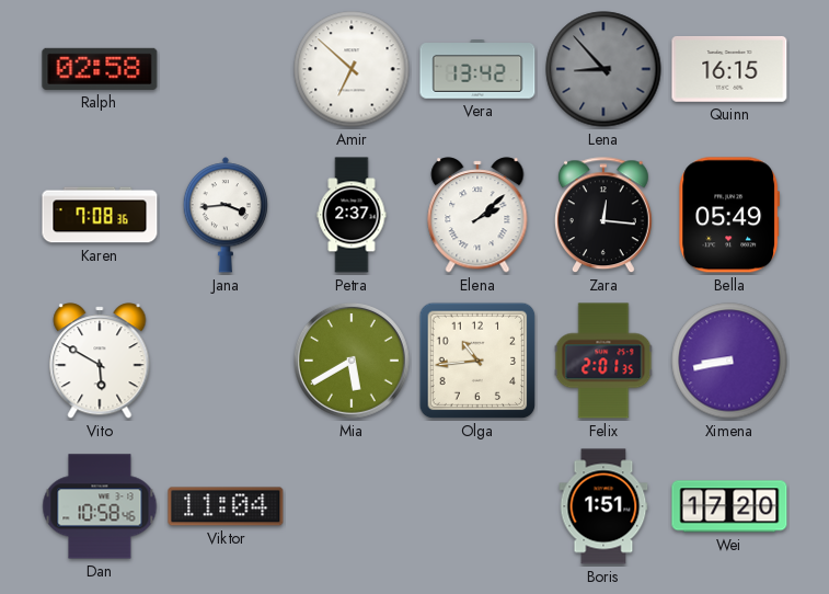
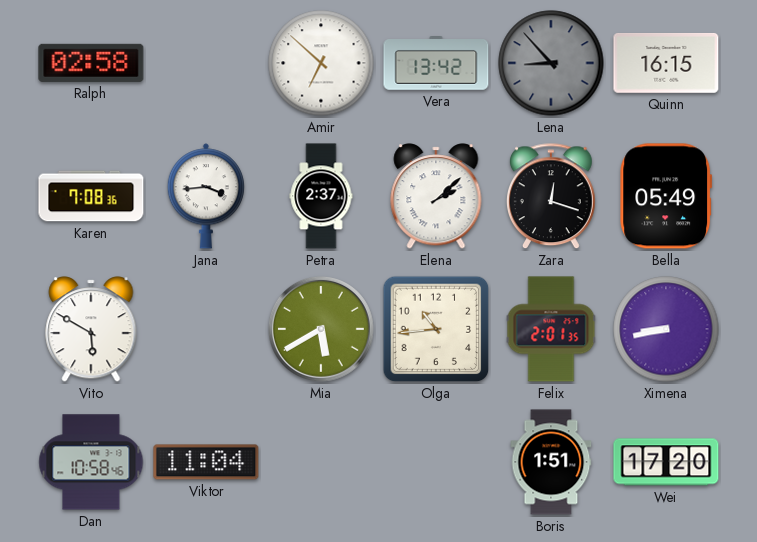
Zara: 12:16 -> 12:18 (551, 197)
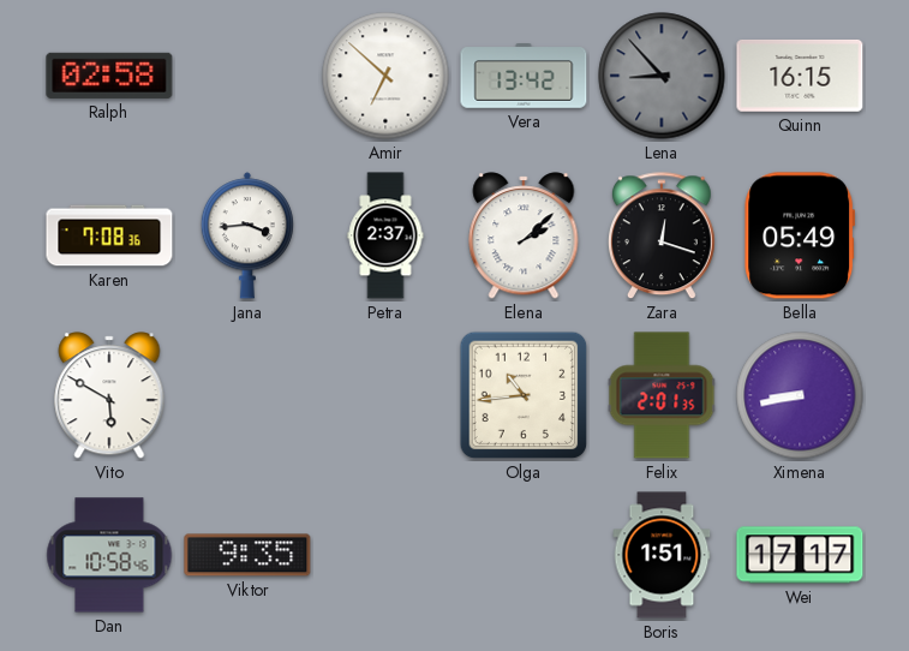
Mia: 5:40 -> none (321, 329)
Viktor: 11:04 -> 9:35 (247, 555)
Wei: 17:20 -> 17:17 (800, 555)
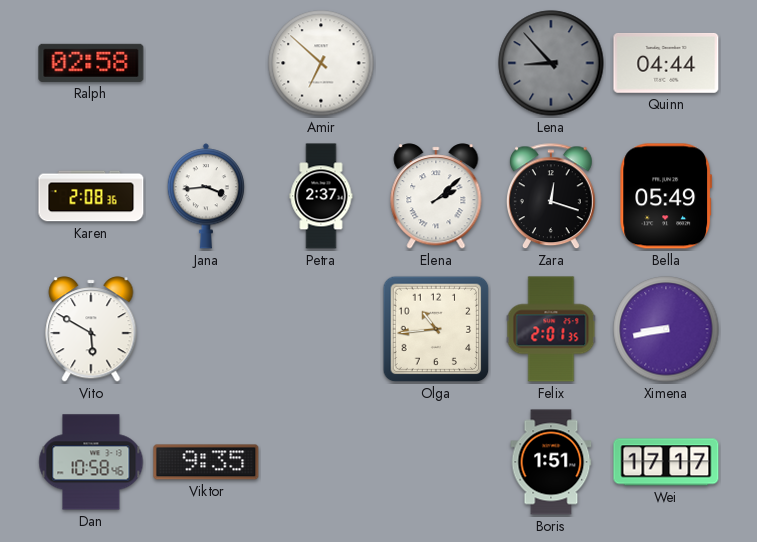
Vera: 13:42 -> none (524, 77)
Quinn: 16:15 -> 04:44 (666, 63)
Karen: 7:08 -> 2:08 (91, 196)
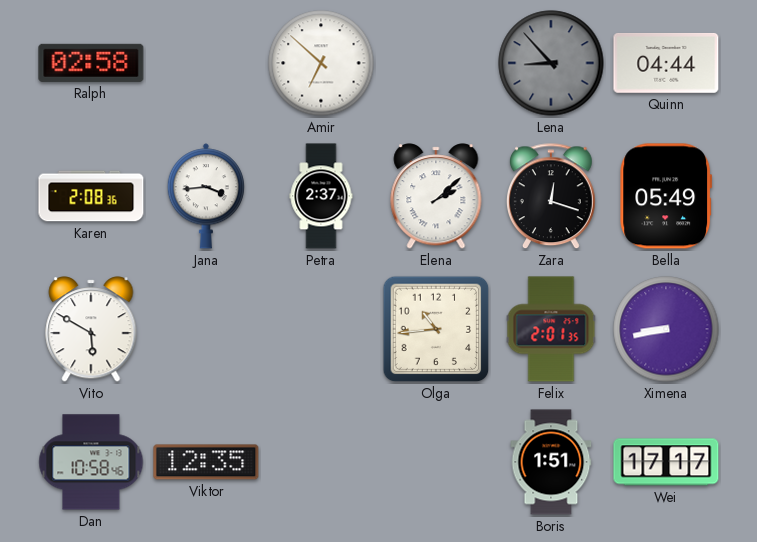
Viktor: 9:35 -> 12:35 (206, 462)
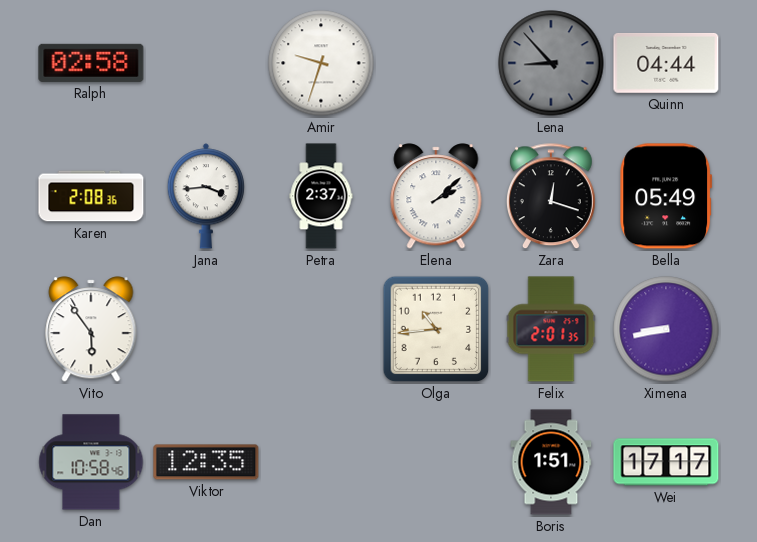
Amir: 6:52 -> 9:33 (321, 63)
Vito: 5:50 -> 5:54 (91, 329)
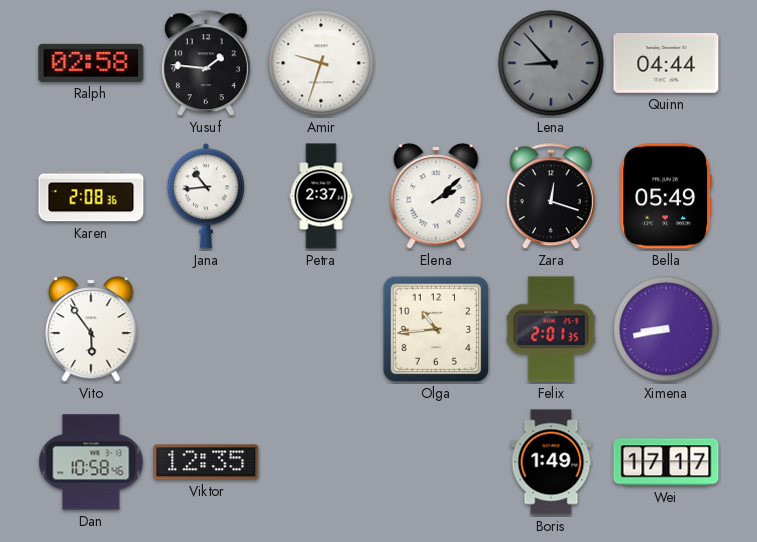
Yusuf: none -> 1:46 (206, 64)
Jana: 3:44 -> 10:44 (206, 196)
Boris: 1:51 -> 1:49 (551, 462)
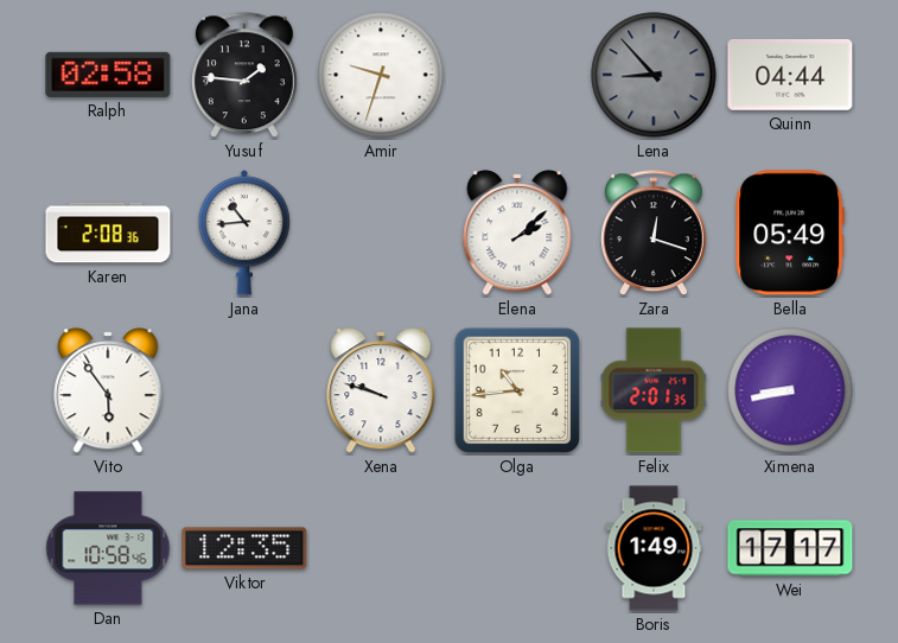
Petra: 2:37 -> none (321, 196)
Xena: none -> 9:48 (381, 390)
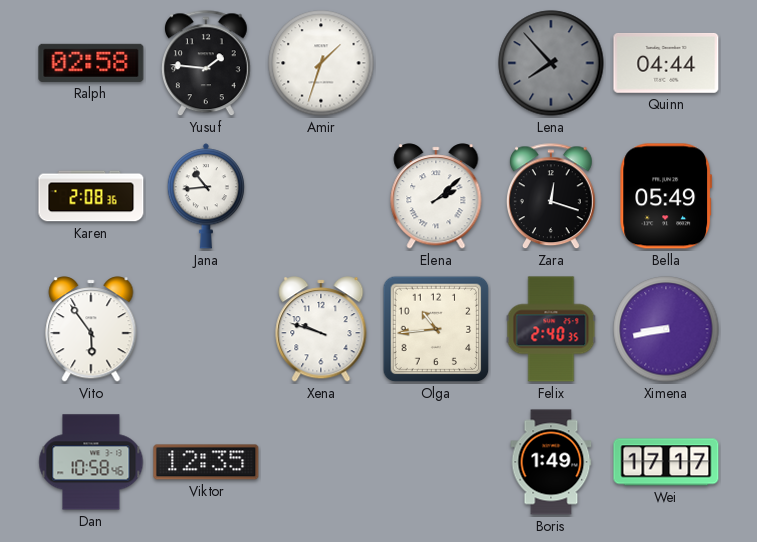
Amir: 9:33 -> 1:33 (321, 63)
Lena: 8:53 -> 7:53 (551, 63)
Felix: 2:01 -> 2:40 (551, 329)
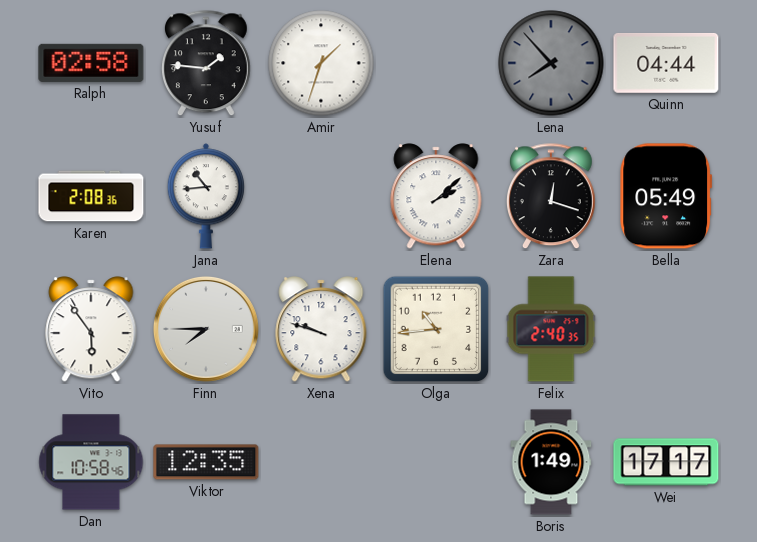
Finn: none -> 7:45 (206, 329)
Ximena: 8:43 -> none (666, 329)
